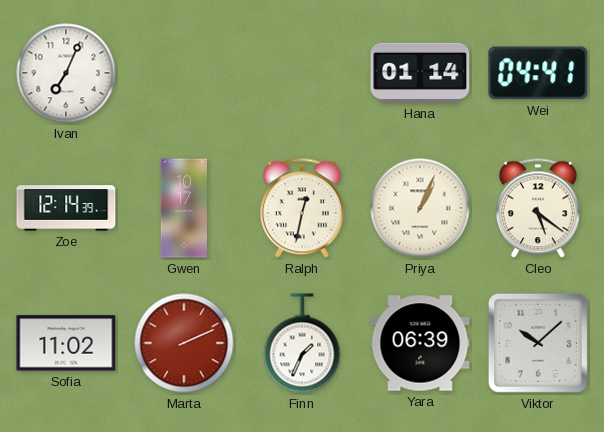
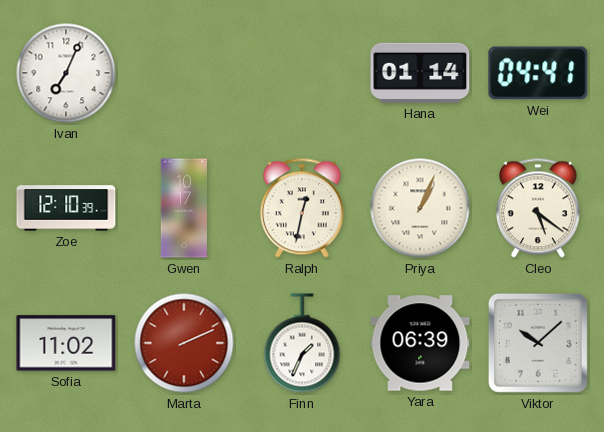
Zoe: 12:14 -> 12:10 (66, 208)
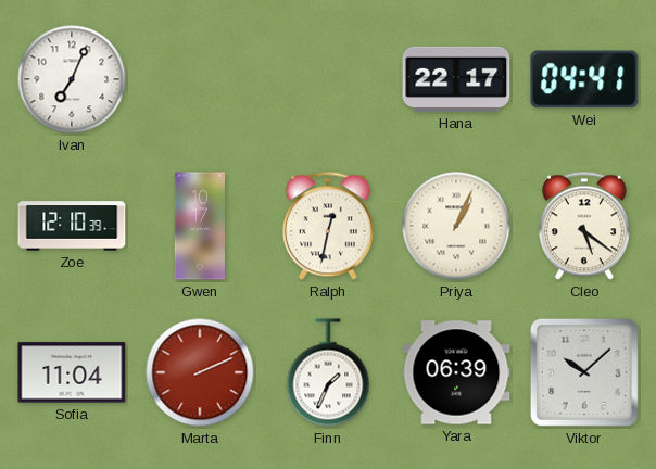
Hana: 01:14 -> 22:17 (456, 79)
Sofia: 11:02 -> 11:04 (72, 372)
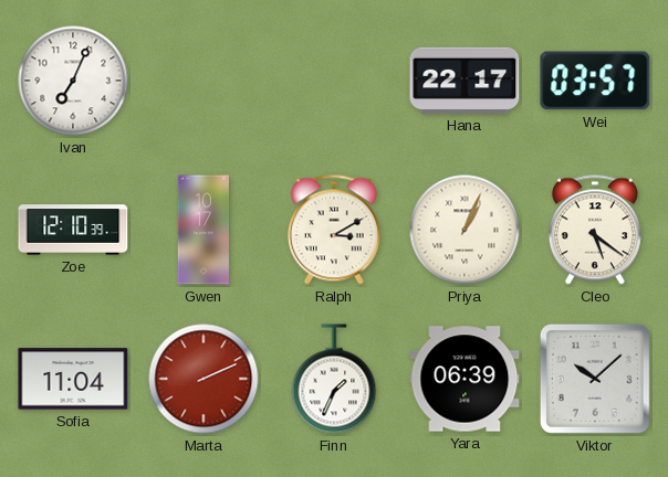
Wei: 04:41 -> 03:57 (595, 81)
Ralph: 12:32 -> 3:10 (334, 230)
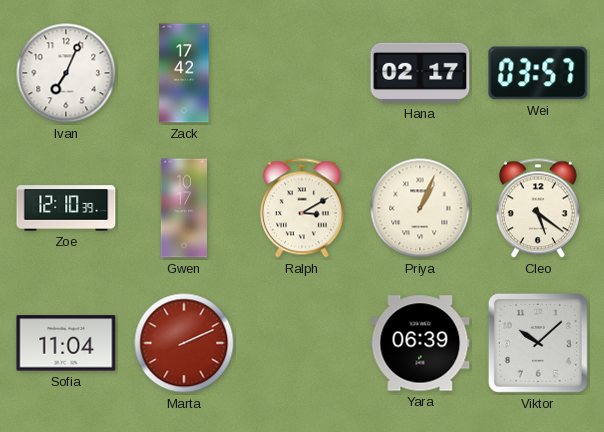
Zack: none -> 17:42 (184, 73)
Hana: 22:17 -> 02:17 (420, 73)
Finn: 1:34 -> none (334, 379)
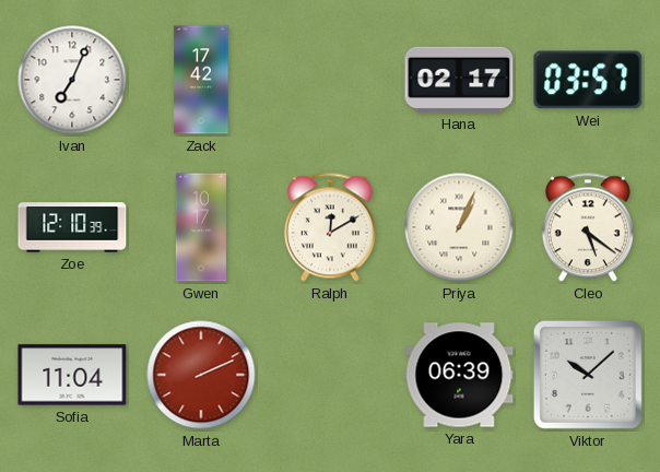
Ralph: 3:10 -> 12:10 (330, 227)
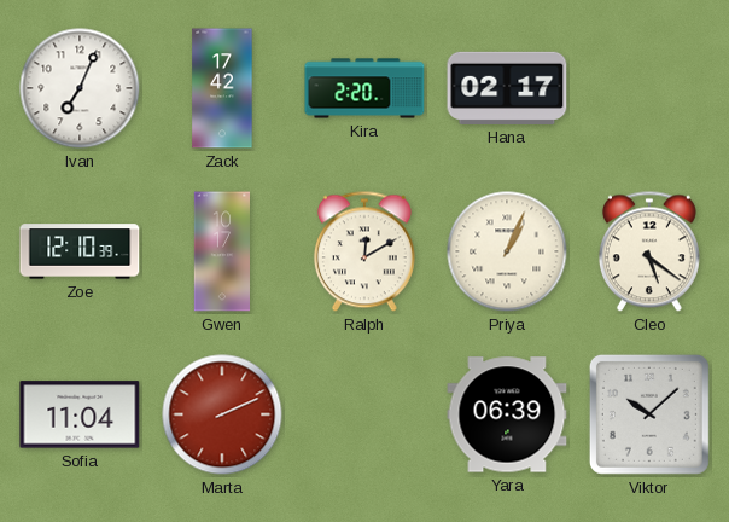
Kira: none -> 2:20 (364, 88)
Wei: 03:57 -> none (588, 80)
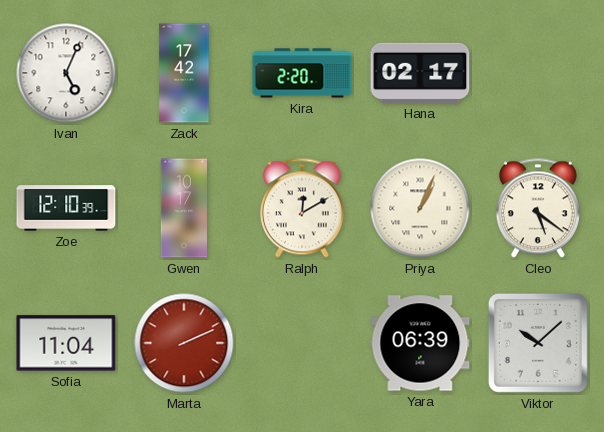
Ivan: 7:04 -> 5:04 (66, 73)
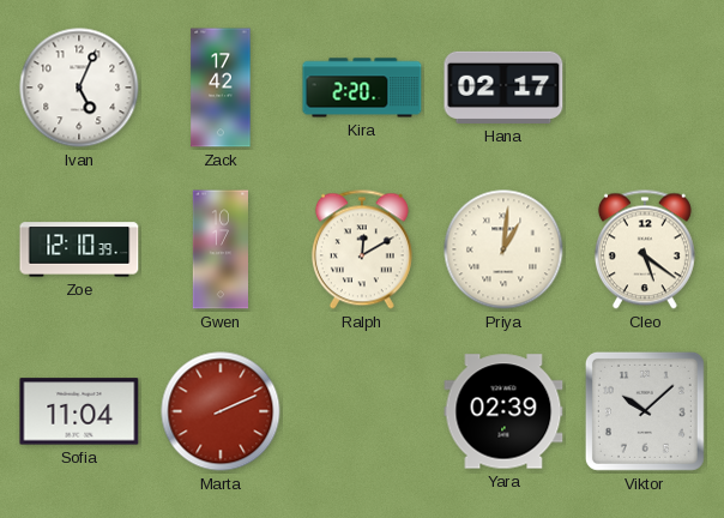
Priya: 1:04 -> 1:01 (503, 249)
Yara: 06:39 -> 02:39 (503, 411)
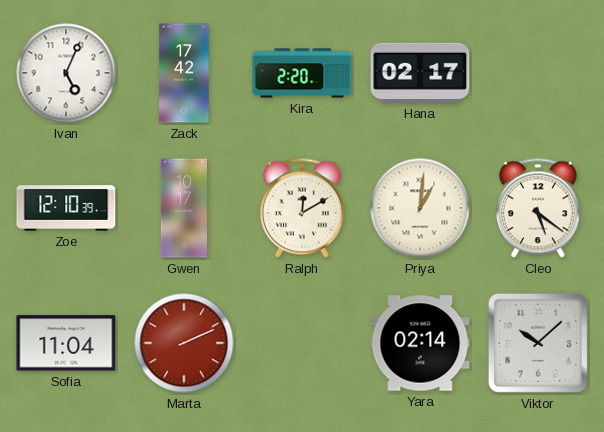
Yara: 02:39 -> 02:14 (420, 343)
